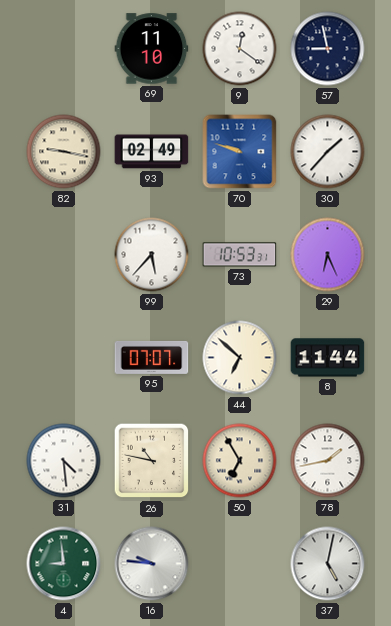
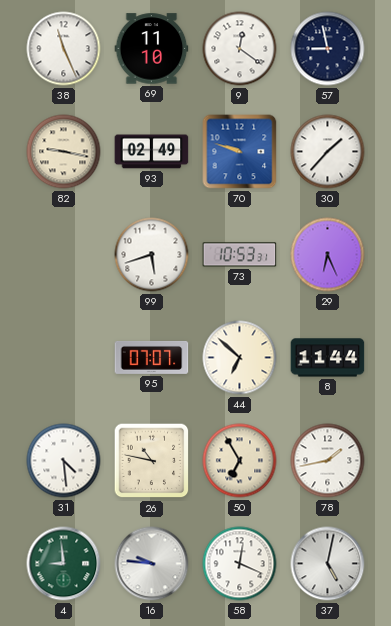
38: none -> 11:26 (64, 49)
99: 5:37 -> 5:42 (152, 255)
58: none -> 12:19 (240, 564)
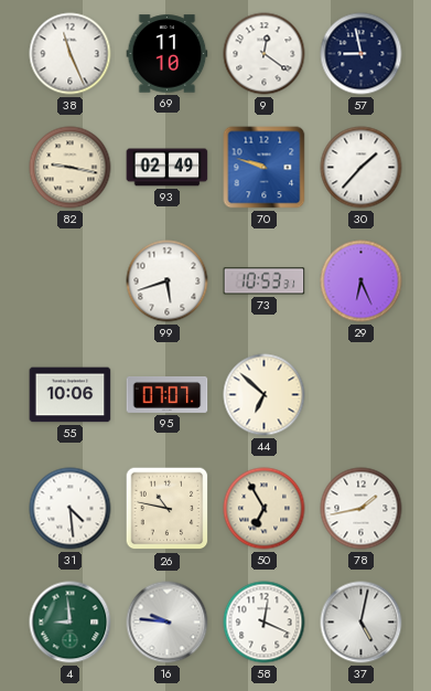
55: none -> 10:06 (71, 395)
8: 11:44 -> none (328, 358)
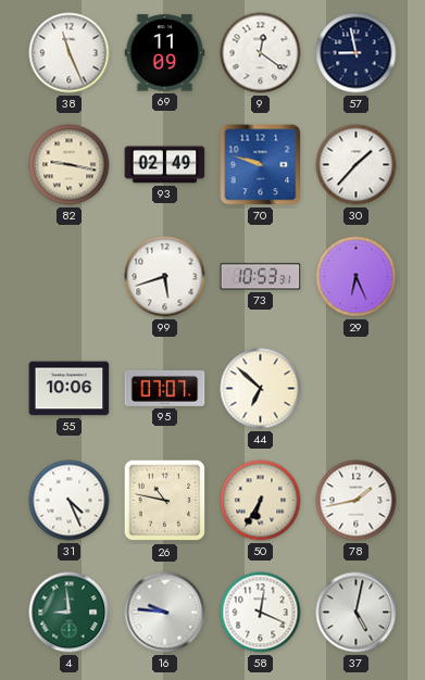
69: 11:10 -> 11:09 (165, 53)
31: 4:29 -> 4:26 (70, 501)
50: 6:55 -> 6:35 (261, 501)
